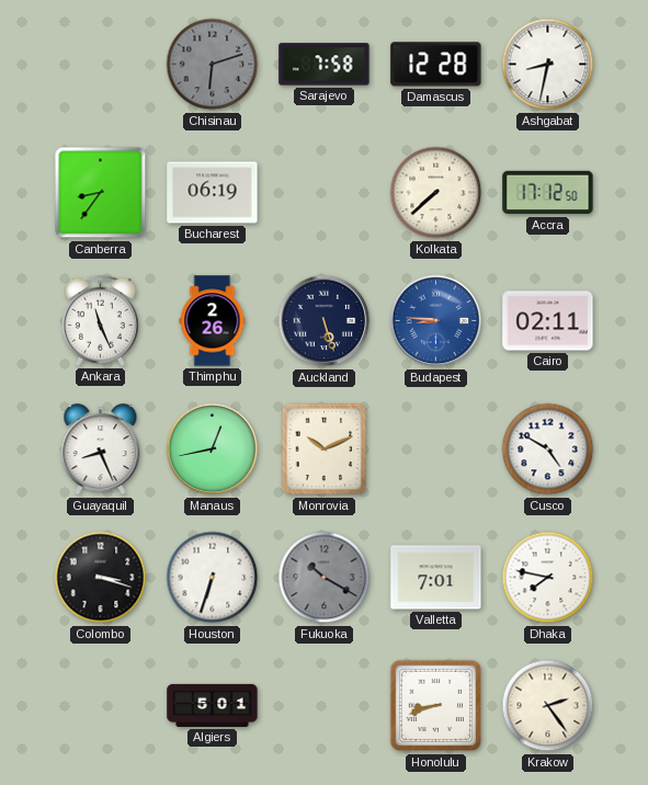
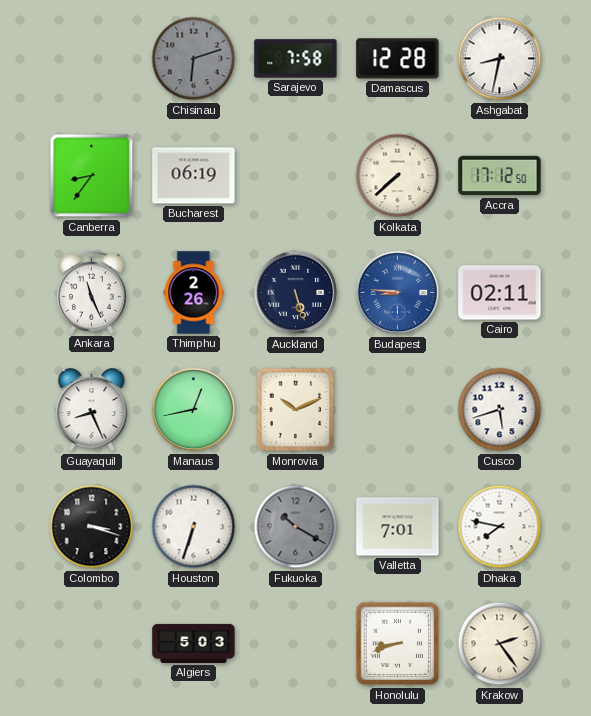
Cusco: 4:50 -> 5:42 (500, 410)
Algiers: 5:01 -> 5:03 (194, 643)
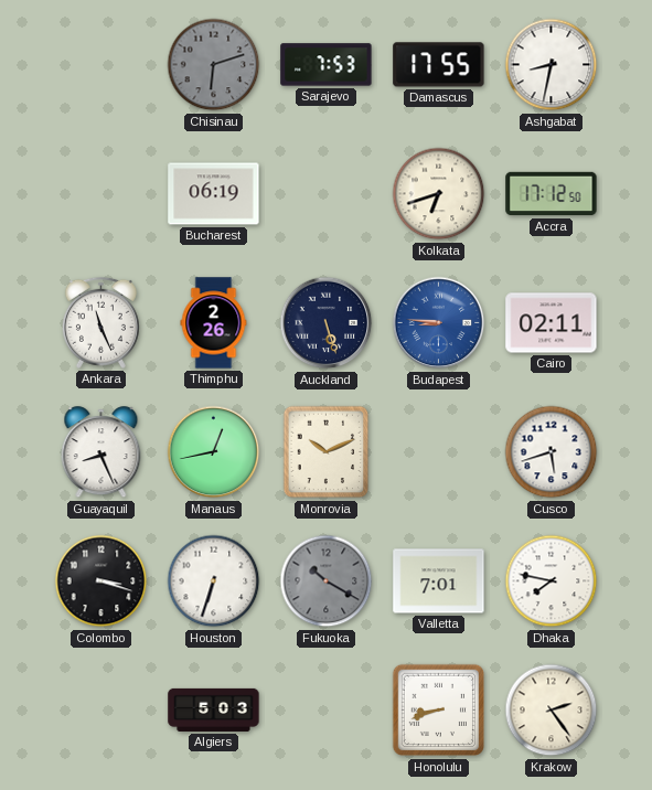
Sarajevo: 7:58 -> 7:53 (327, 65)
Damascus: 12:28 -> 17:55 (439, 65)
Canberra: 8:36 -> none (92, 176)
Kolkata: 7:38 -> 6:42 (439, 194)
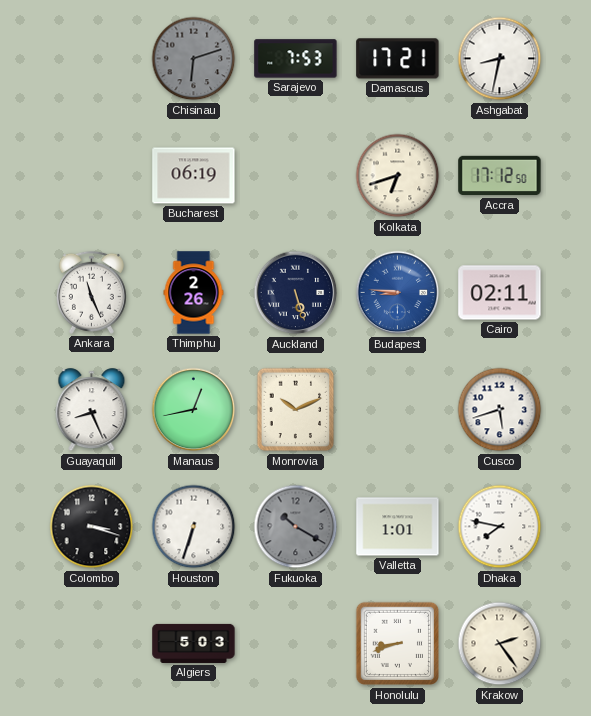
Damascus: 17:55 -> 17:21 (398, 59)
Valletta: 7:01 -> 1:01 (398, 527)
